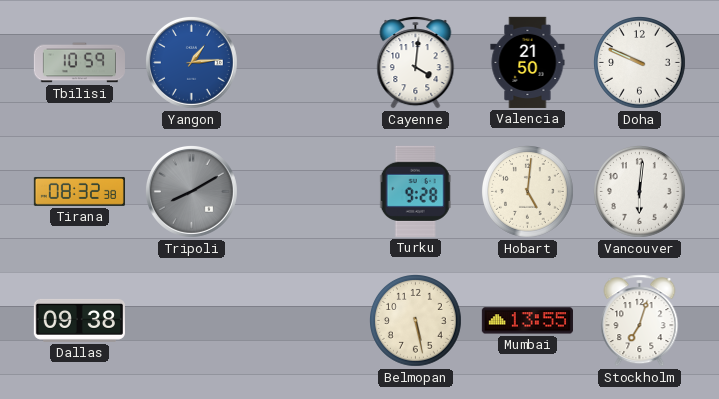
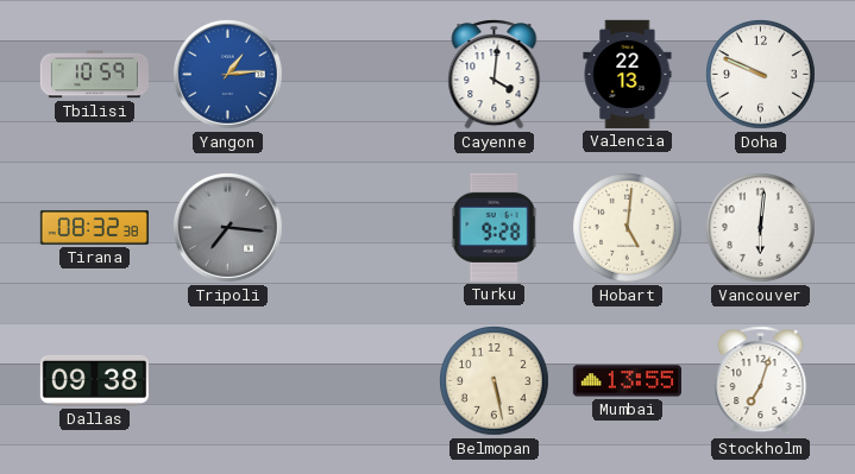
Valencia: 21:50 -> 22:13 (628, 74)
Tripoli: 8:10 -> 7:16 (227, 227)
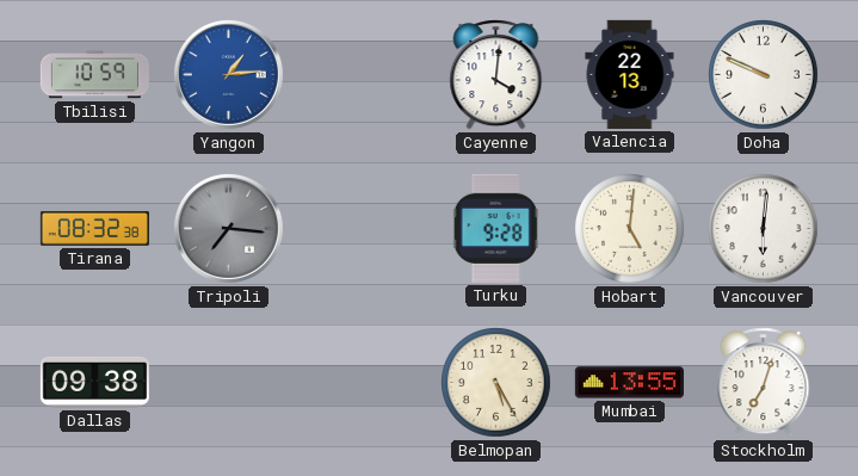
Belmopan: 5:28 -> 5:25 (496, 383)
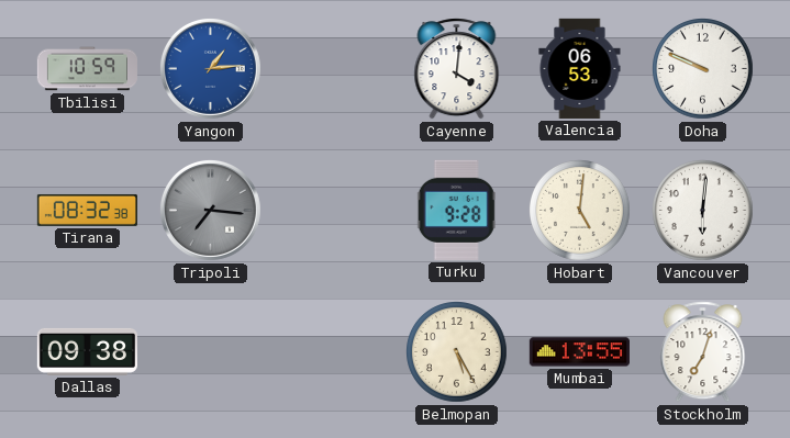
Valencia: 22:13 -> 06:53 (580, 68)
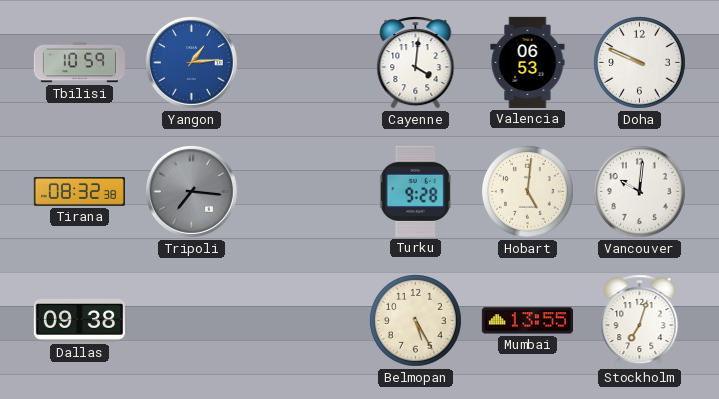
Vancouver: 6:01 -> 10:01 (640, 192)
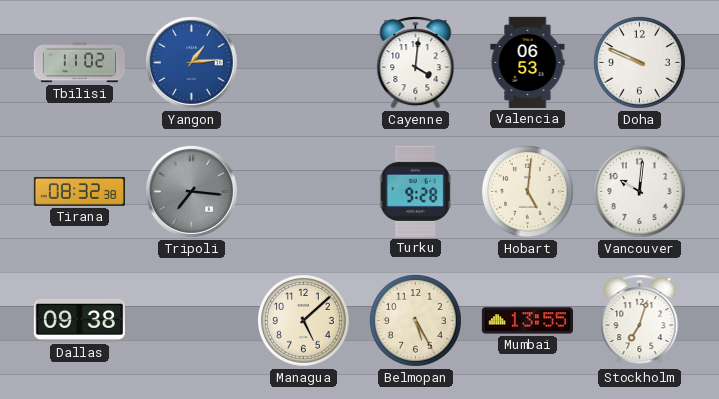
Tbilisi: 10:59 -> 11:02 (79, 63)
Managua: none -> 5:08 (304, 321)
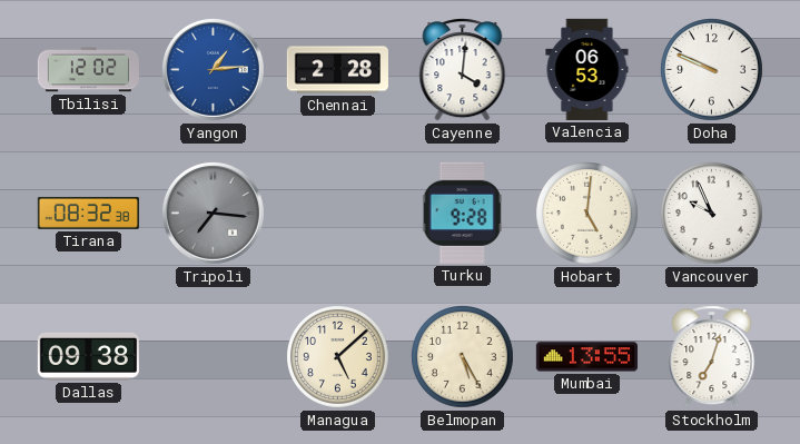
Tbilisi: 11:02 -> 12:02 (88, 70)
Chennai: none -> 2:28 (337, 70)
Vancouver: 10:01 -> 9:56 (712, 214)
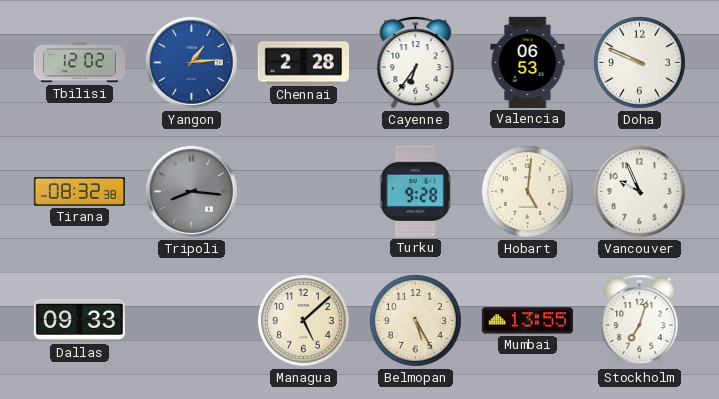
Cayenne: 4:01 -> 6:36 (416, 63)
Tripoli: 7:16 -> 8:16 (191, 191)
Dallas: 09:38 -> 09:33 (79, 320)
